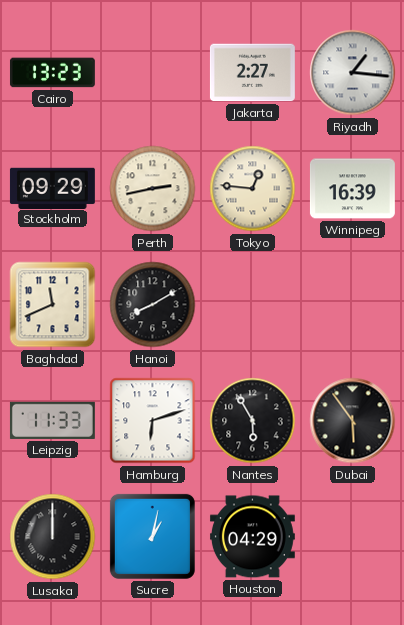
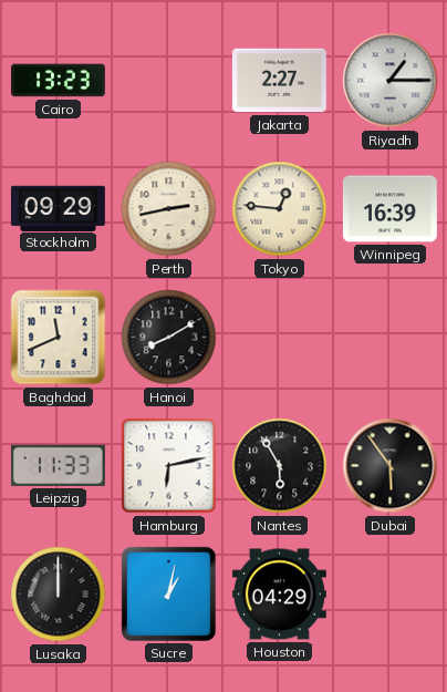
Riyadh: 1:16 -> 1:15 (391, 81)
Hamburg: 6:12 -> 6:13 (169, 466)
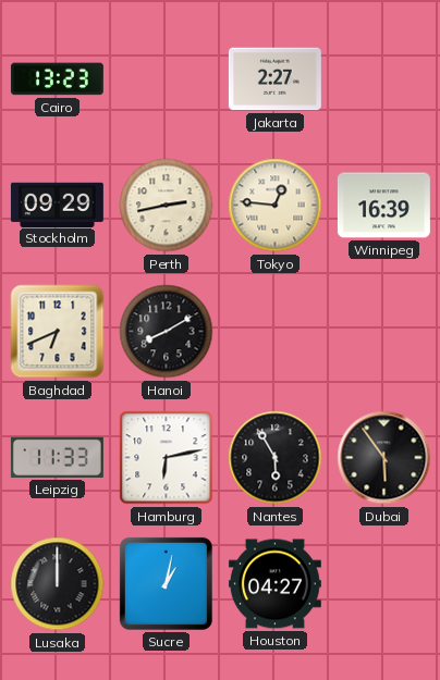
Riyadh: 1:15 -> none (391, 81)
Baghdad: 11:41 -> 6:41 (58, 332)
Houston: 04:29 -> 04:27 (274, 584)
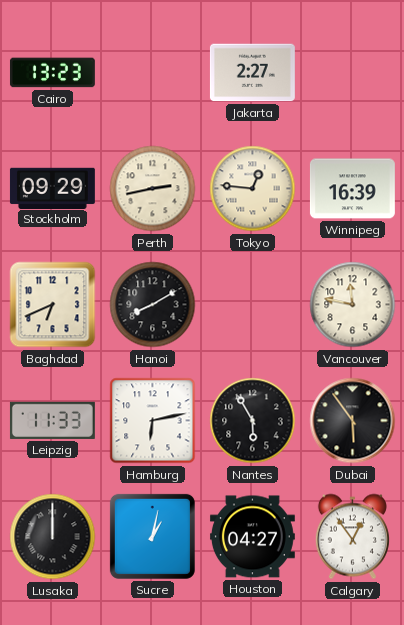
Vancouver: none -> 11:47 (353, 305)
Calgary: none -> 12:54 (352, 537)
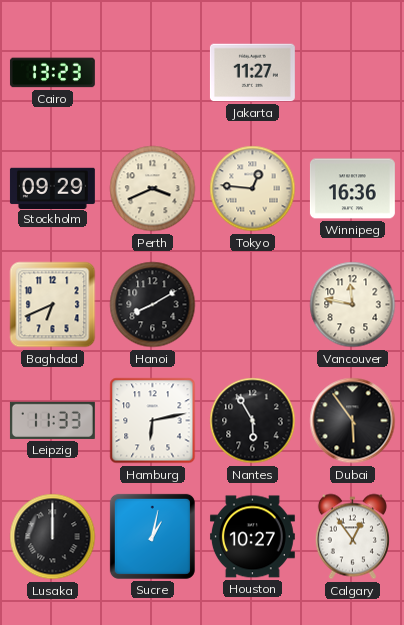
Jakarta: 2:27 -> 11:27 (252, 73)
Perth: 2:43 -> 3:41 (153, 189)
Winnipeg: 16:39 -> 16:36 (352, 189)
Houston: 04:27 -> 10:27 (252, 537)
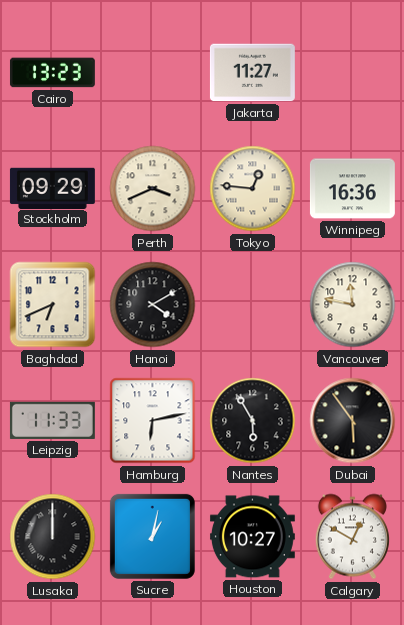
Hanoi: 8:10 -> 4:10 (153, 305)
Calgary: 12:54 -> 12:50 (352, 537)
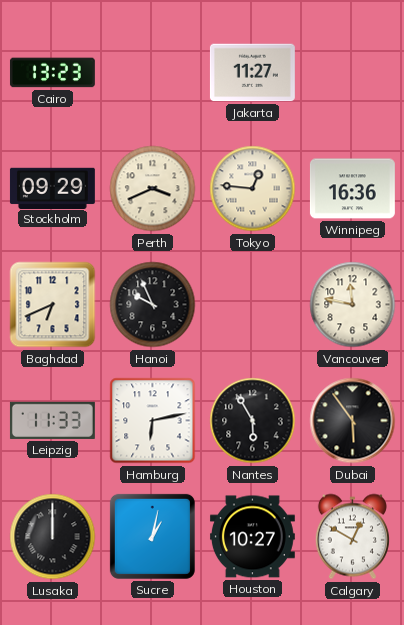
Hanoi: 4:10 -> 9:56 (153, 305)
